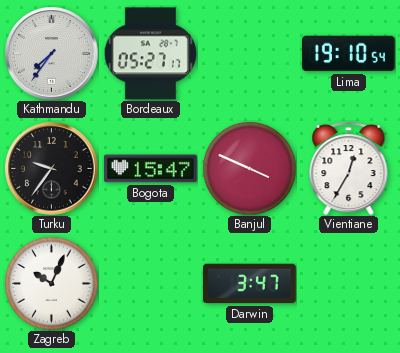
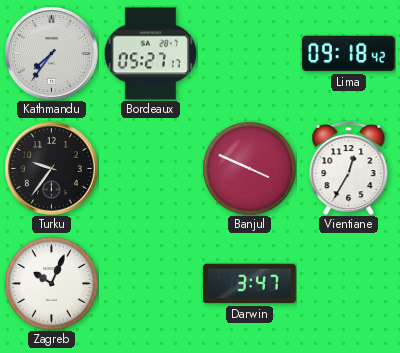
Lima: 19:10 -> 09:18 (348, 54)
Bogota: 15:47 -> none (150, 169)
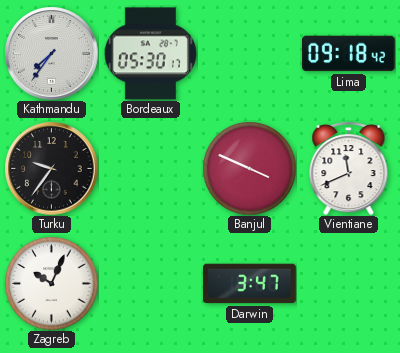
Bordeaux: 05:27 -> 05:30 (150, 54)
Vientiane: 12:35 -> 11:41 (349, 169)
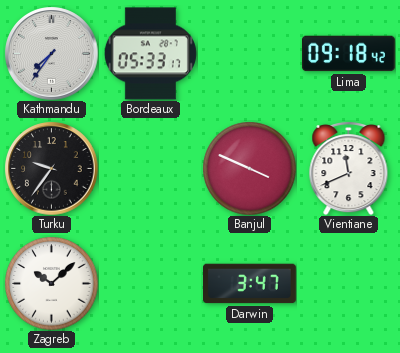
Bordeaux: 05:30 -> 05:33 (150, 54)
Zagreb: 10:04 -> 10:08 (51, 283)
